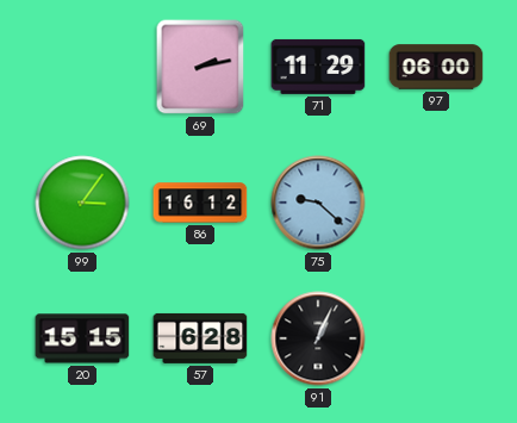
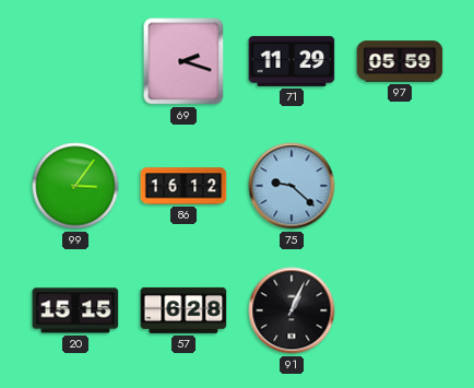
69: 2:13 -> 2:18 (183, 61)
97: 06:00 -> 05:59 (400, 61)
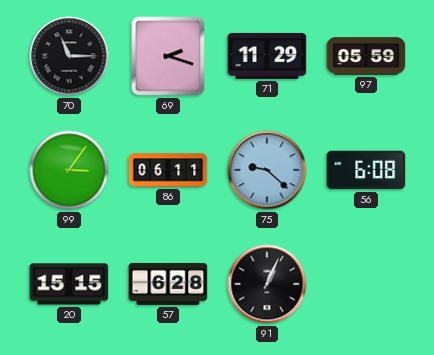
70: none -> 11:15 (69, 56)
86: 16:12 -> 06:11 (168, 170)
56: none -> 6:08 (366, 170)
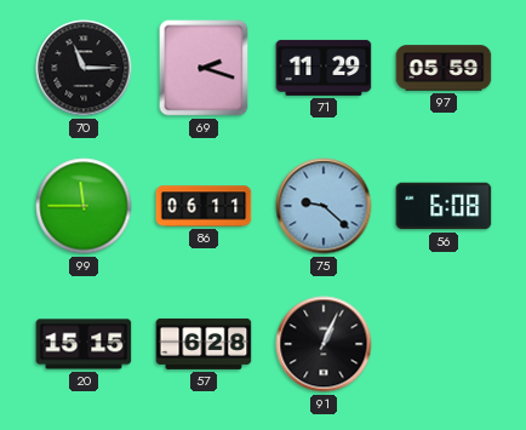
99: 3:06 -> 11:45 (84, 206)
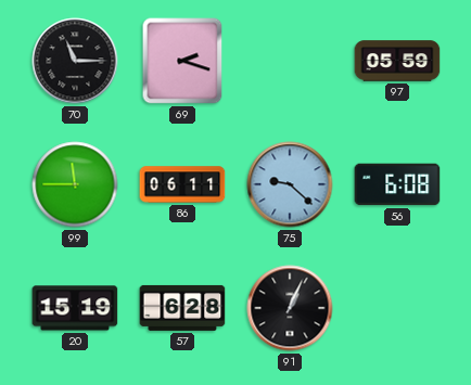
71: 11:29 -> none (324, 68)
20: 15:15 -> 15:19 (75, 308)
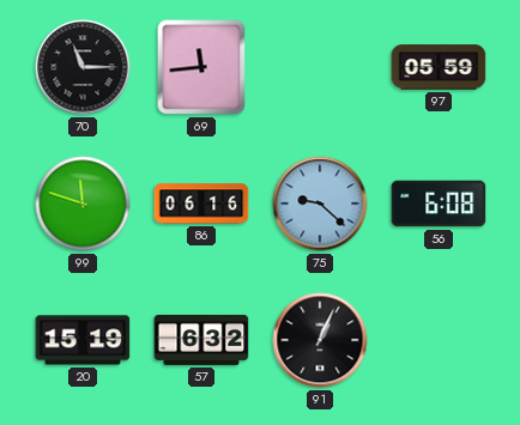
69: 2:18 -> 11:44 (201, 67)
99: 11:45 -> 11:48 (83, 204)
86: 06:11 -> 06:16 (201, 204)
57: 6:28 -> 6:32 (201, 340)
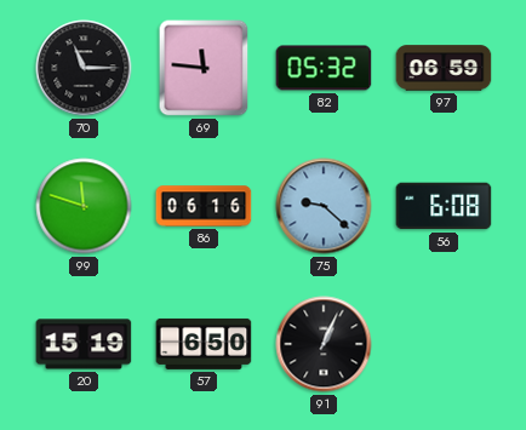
69: 11:44 -> 11:46 (204, 68)
82: none -> 05:32 (324, 68)
97: 05:59 -> 06:59 (444, 68)
57: 6:32 -> 6:50 (204, 344)
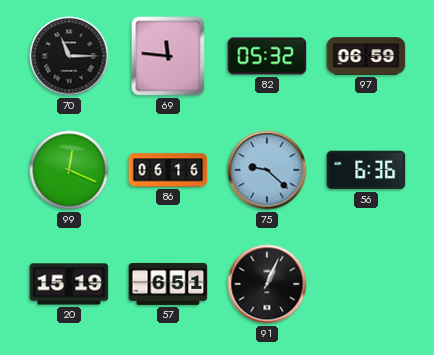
99: 11:48 -> 12:19 (69, 170)
56: 6:08 -> 6:36 (366, 170)
57: 6:50 -> 6:51 (168, 284)
